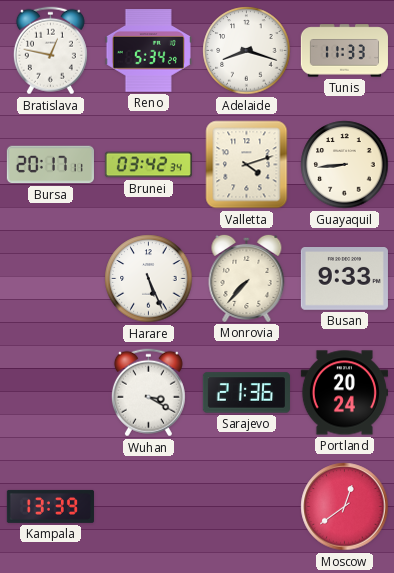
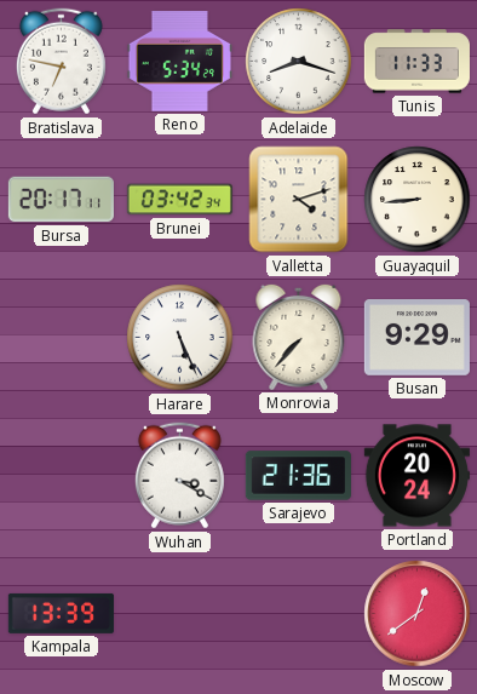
Bratislava: 12:47 -> 6:47 (61, 62)
Busan: 9:33 -> 9:29 (416, 338)
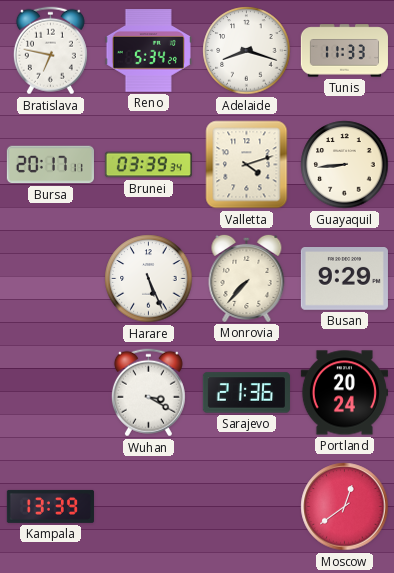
Brunei: 03:42 -> 03:39 (148, 165)
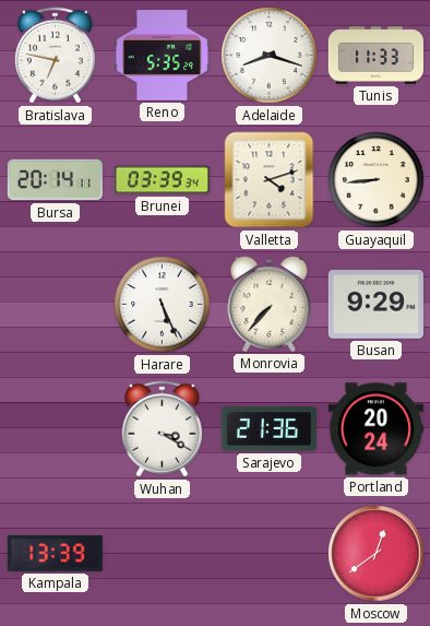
Reno: 5:34 -> 5:35 (162, 56)
Bursa: 20:17 -> 20:14 (55, 180)
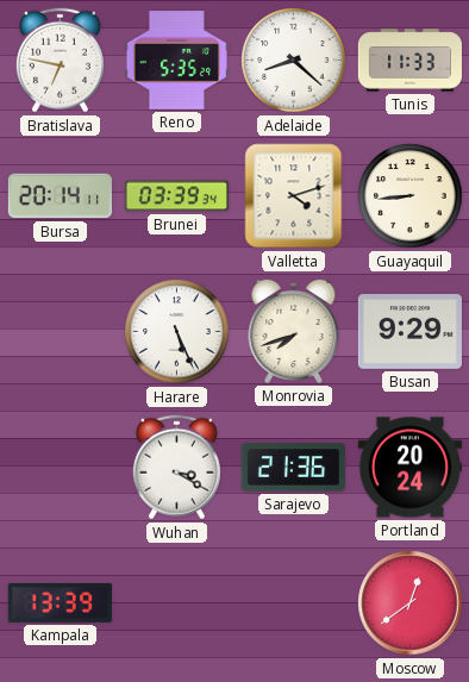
Adelaide: 8:18 -> 8:22 (294, 61)
Monrovia: 7:37 -> 7:42 (294, 331)
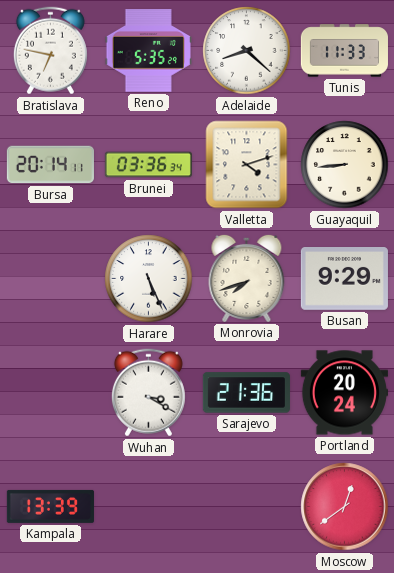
Brunei: 03:39 -> 03:36 (148, 165)
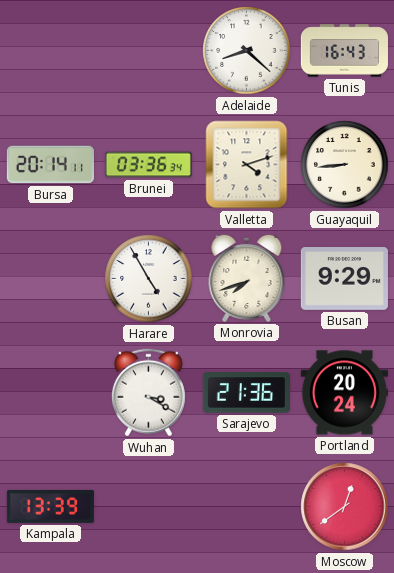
Bratislava: 6:47 -> none (50, 51)
Reno: 5:35 -> none (148, 51)
Tunis: 11:33 -> 16:43 (344, 51)
Harare: 5:26 -> 4:55 (149, 279)
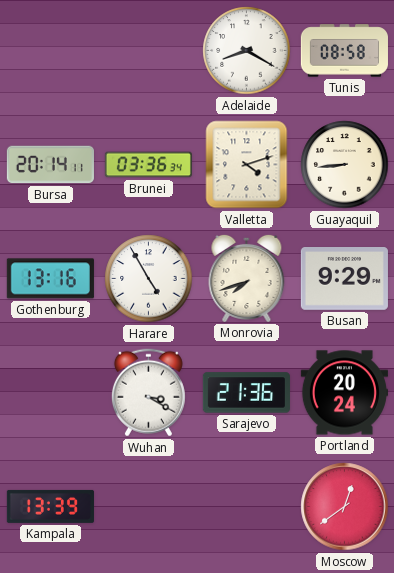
Adelaide: 8:22 -> 8:20 (247, 51)
Tunis: 16:43 -> 08:58 (344, 51)
Gothenburg: none -> 13:16 (50, 279)
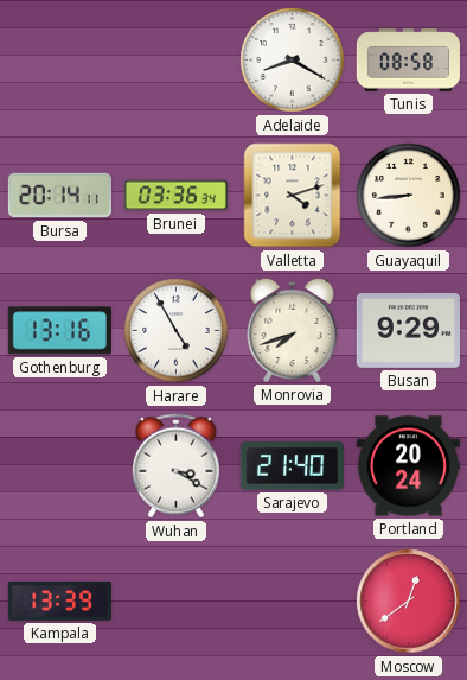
Sarajevo: 21:36 -> 21:40 (292, 466)
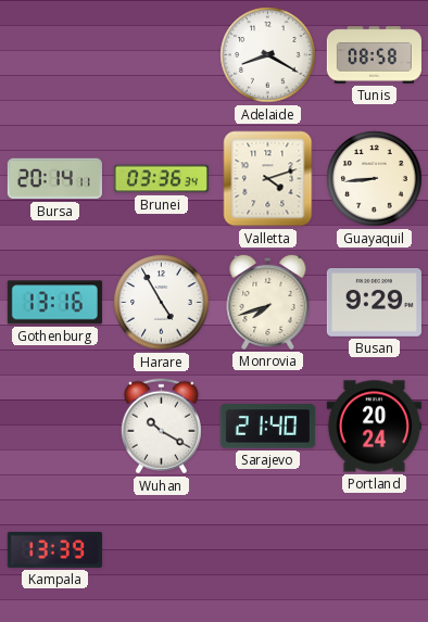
Wuhan: 3:20 -> 10:20 (161, 427)
Moscow: 12:39 -> none (409, 602)
